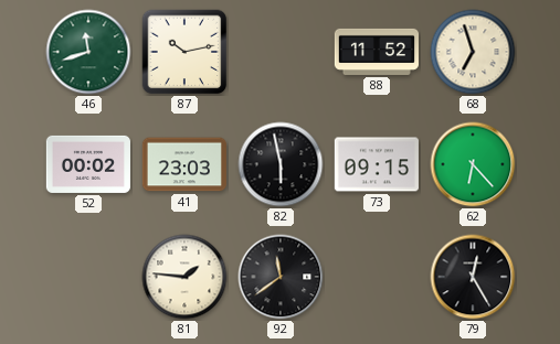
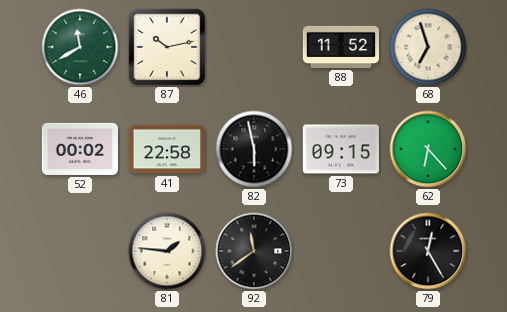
46: 11:42 -> 11:40 (80, 47)
41: 23:03 -> 22:58 (167, 149)
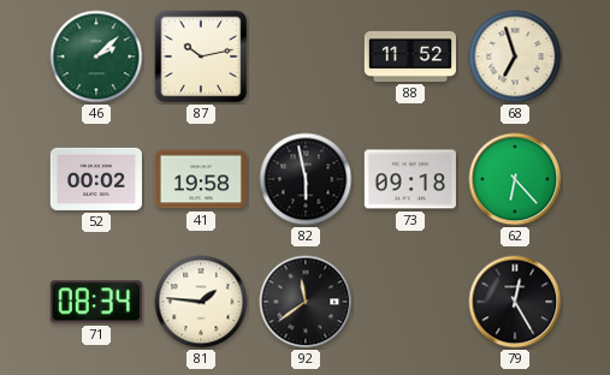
46: 11:40 -> 2:08 (96, 56)
41: 22:58 -> 19:58 (201, 179)
73: 09:15 -> 09:18 (410, 179)
71: none -> 08:34 (96, 302)
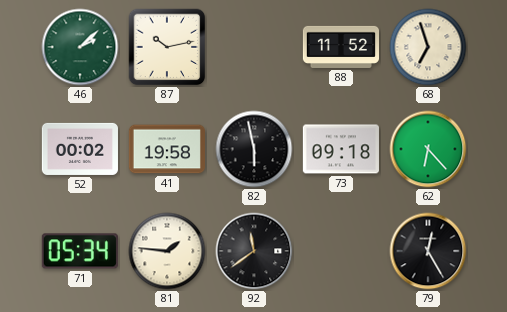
71: 08:34 -> 05:34 (80, 251)
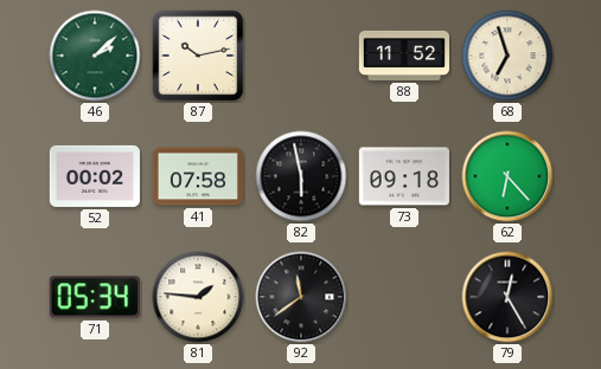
41: 19:58 -> 07:58 (198, 176)
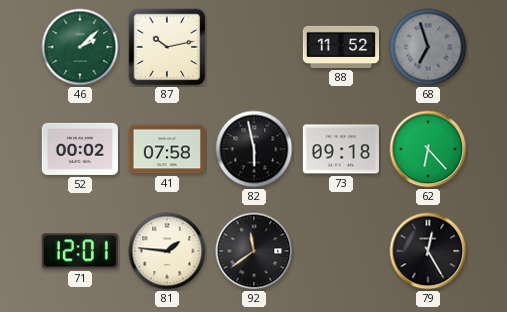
68 dial: cream -> grey (428, 47)
71: 05:34 -> 12:01 (80, 251)
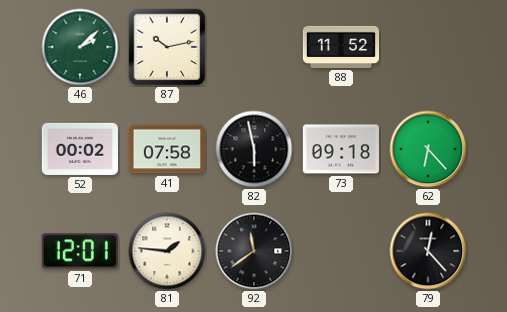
68: 6:57 -> none (428, 47)
79: 12:25 -> 12:23 (428, 251)
